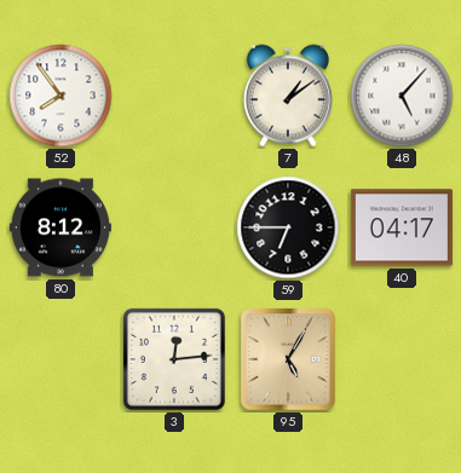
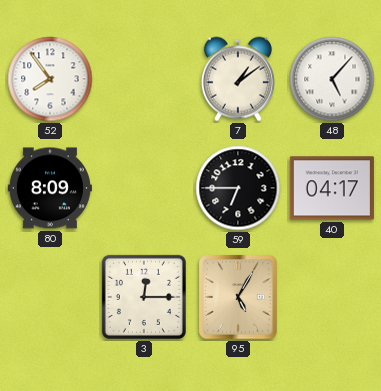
80: 8:12 -> 8:09 (50, 188)
3: 12:14 -> 12:15 (144, 297)
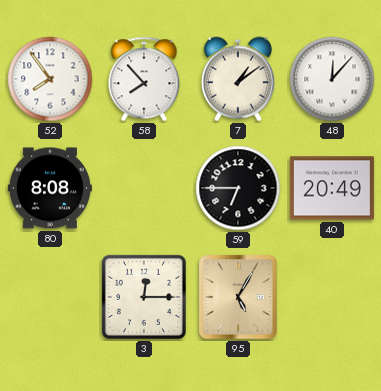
58: none -> 7:53 (144, 79)
48: 5:07 -> 12:07 (332, 79)
80: 8:09 -> 8:08 (50, 188)
40: 04:17 -> 20:49 (332, 188)
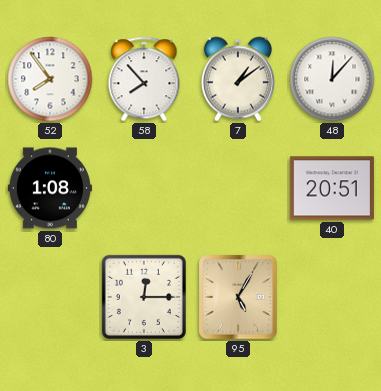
80: 8:08 -> 1:08 (50, 188)
59: 6:45 -> none (238, 188)
40: 20:49 -> 20:51 (332, 188)
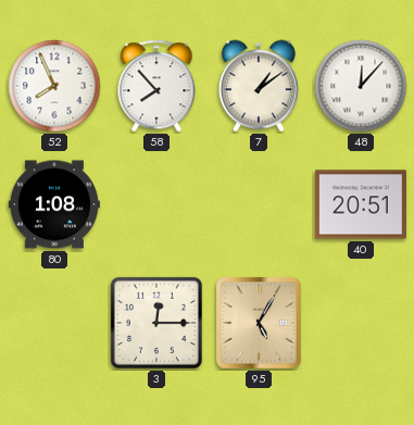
52: 7:54 -> 7:56 (54, 86)
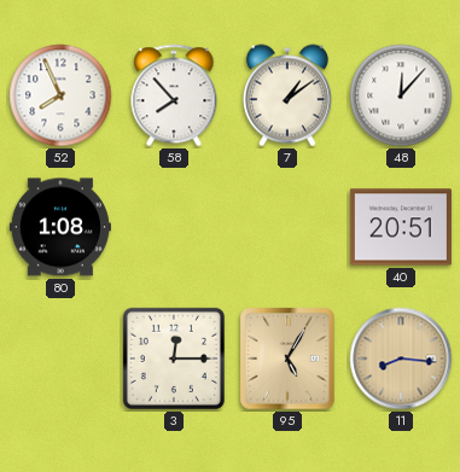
11: none -> 8:16 (401, 359)
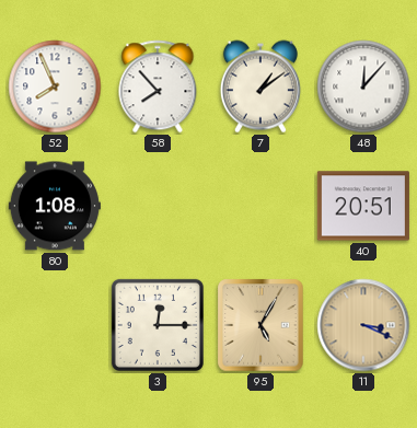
11: 8:16 -> 3:19 (363, 325)
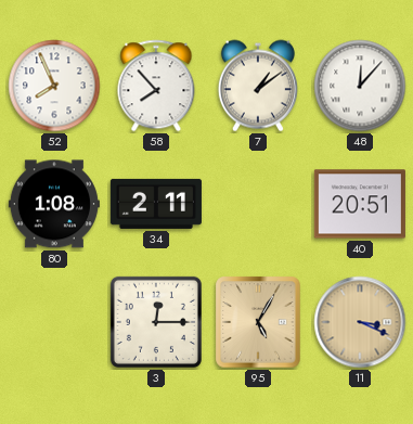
34: none -> 2:11 (156, 204)
